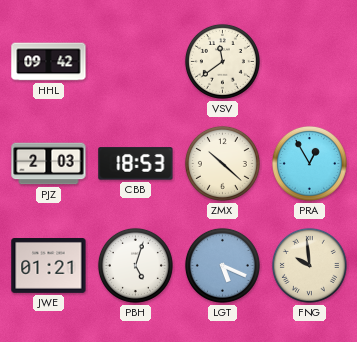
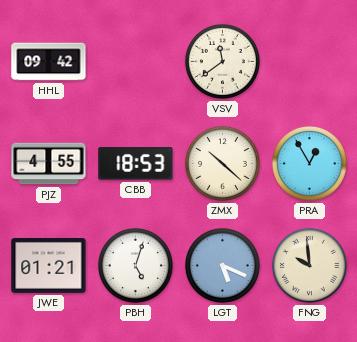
PJZ: 2:03 -> 4:55 (49, 164)
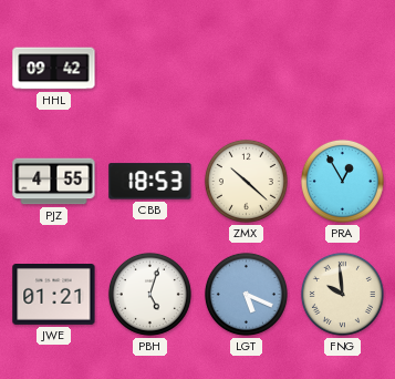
VSV: 11:39 -> none (222, 61)
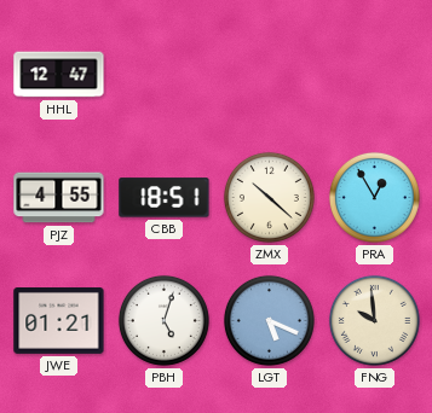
HHL: 09:42 -> 12:47 (59, 75)
CBB: 18:53 -> 18:51 (165, 198)
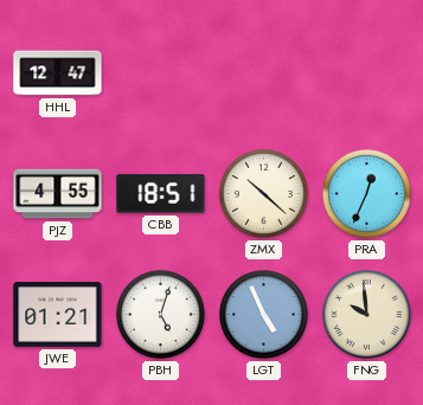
PRA: 12:55 -> 12:34 (366, 193)
LGT: 5:19 -> 4:56 (263, 314)
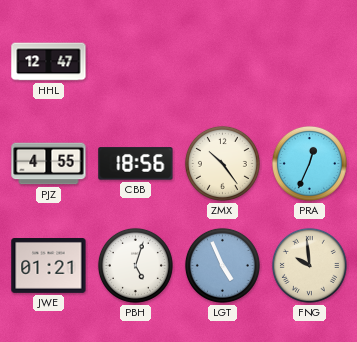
CBB: 18:51 -> 18:56 (136, 164)
ZMX: 10:22 -> 10:24 (222, 163)
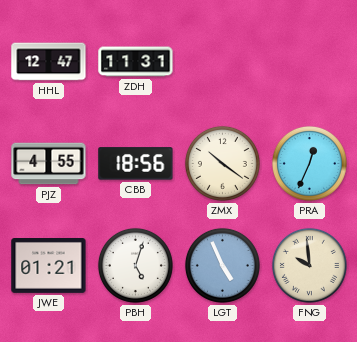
ZDH: none -> 11:31 (136, 62)
ZMX: 10:24 -> 10:21 (222, 163)
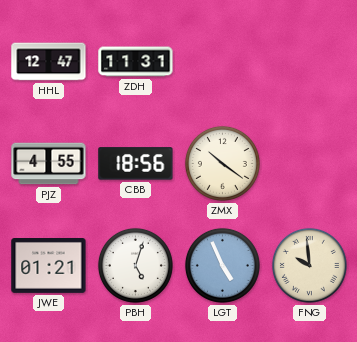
PRA: 12:34 -> none (309, 163)
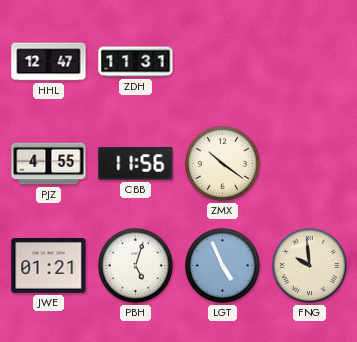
CBB: 18:56 -> 11:56 (136, 164)
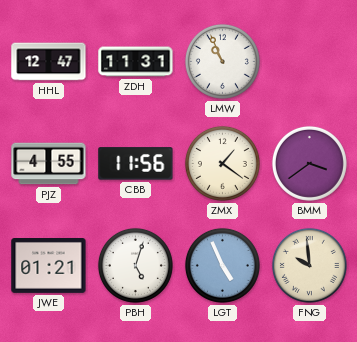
LMW: none -> 10:56 (222, 61)
ZMX: 10:21 -> 1:21 (222, 163)
BMM: none -> 3:39 (309, 163)
